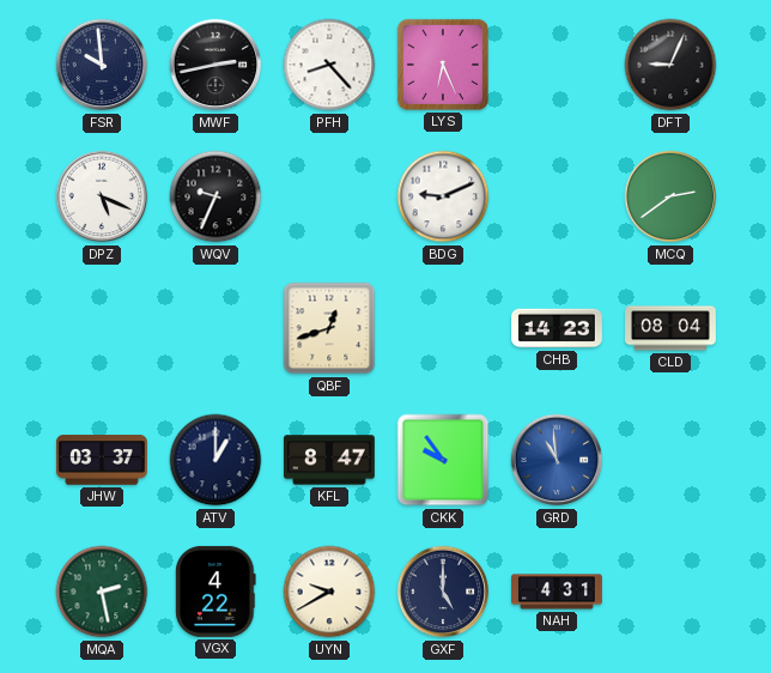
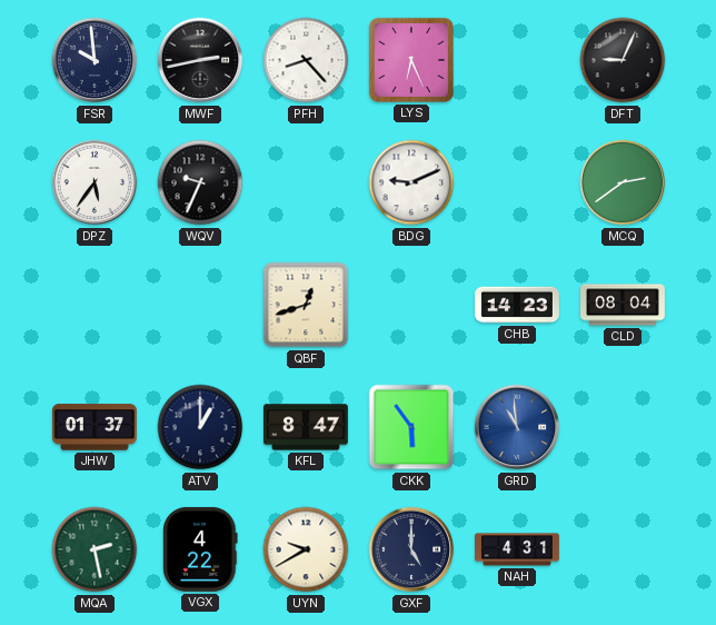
DPZ: 5:19 -> 5:36 (95, 182)
JHW: 03:37 -> 01:37 (95, 427)
CKK: 9:54 -> 5:54 (411, 427)
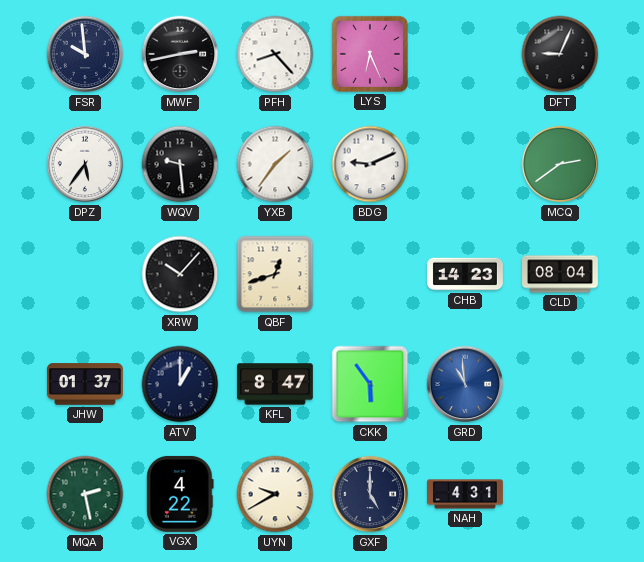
WQV: 9:34 -> 9:29 (180, 164)
YXB: none -> 1:36 (275, 164)
XRW: none -> 10:07 (180, 274)
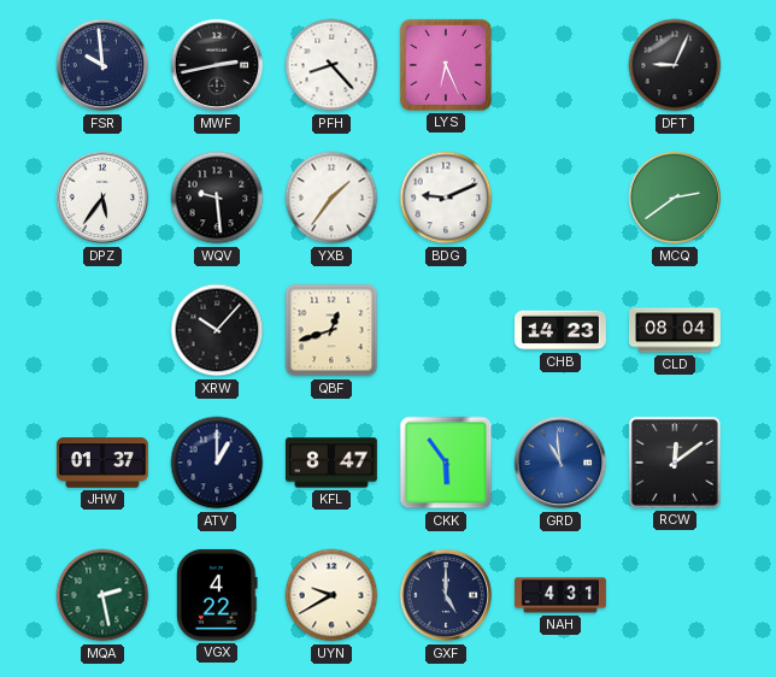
RCW: none -> 12:09 (675, 463)
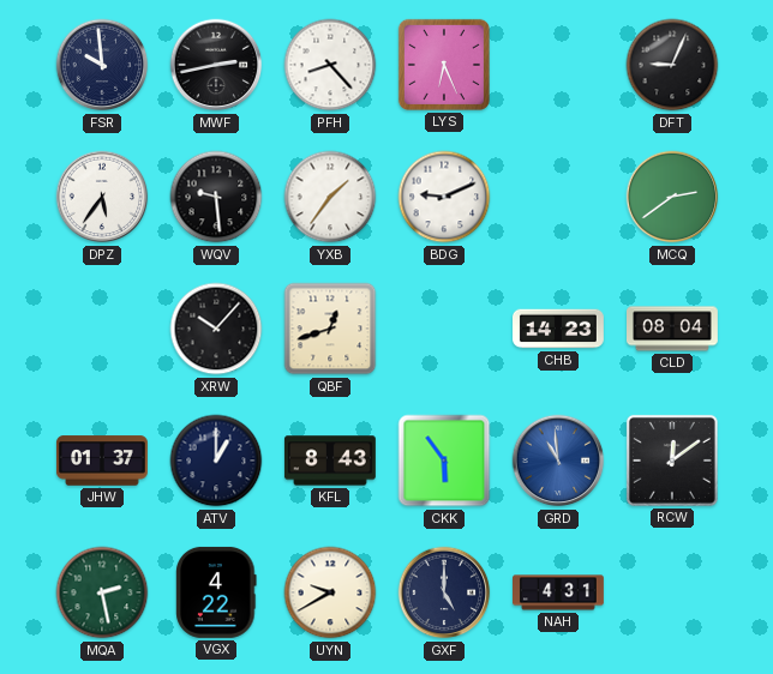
KFL: 8:47 -> 8:43 (330, 461)
